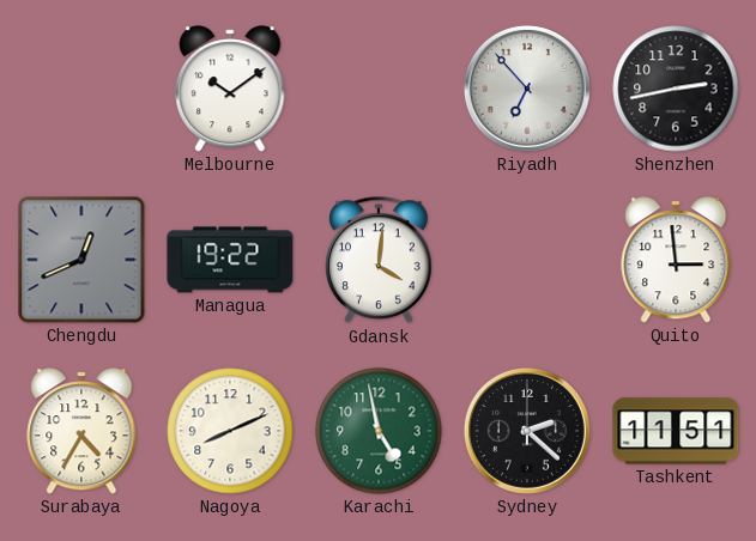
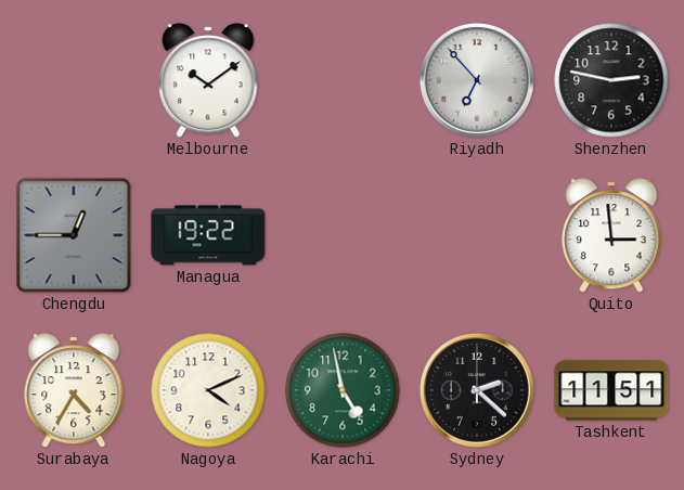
Shenzhen: 2:43 -> 2:47 (611, 80)
Chengdu: 12:41 -> 12:45 (74, 235)
Gdansk: 4:01 -> none (380, 261)
Nagoya: 8:11 -> 4:11 (208, 390)
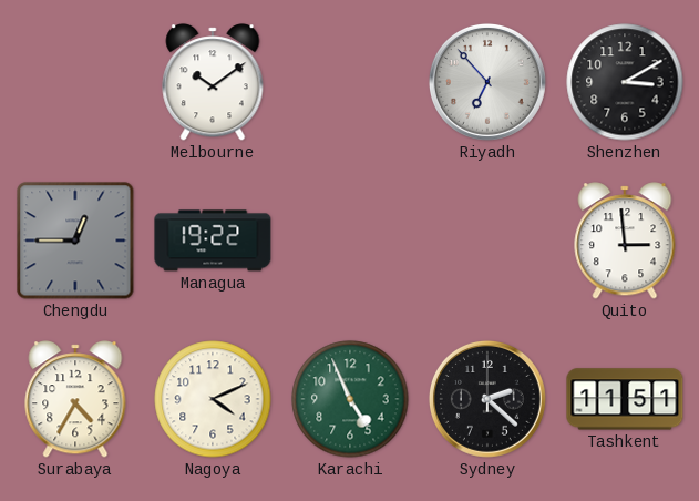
Shenzhen: 2:47 -> 3:10 (625, 82)
Karachi: 4:58 -> 4:56 (350, 399)
